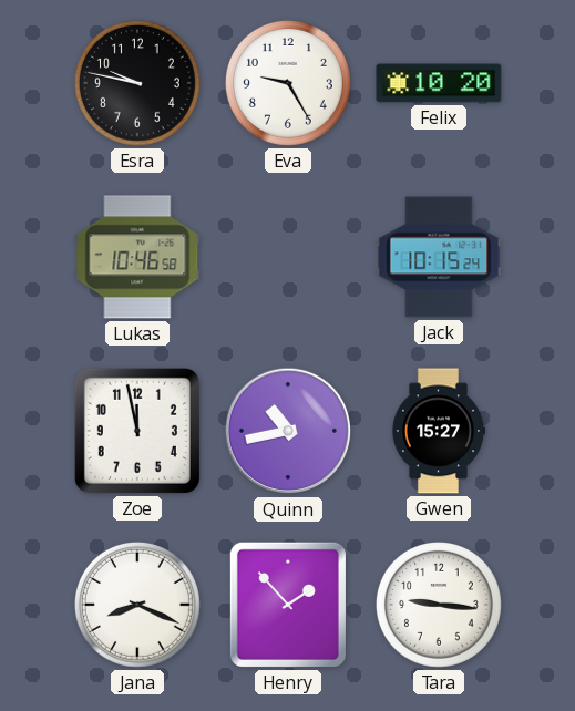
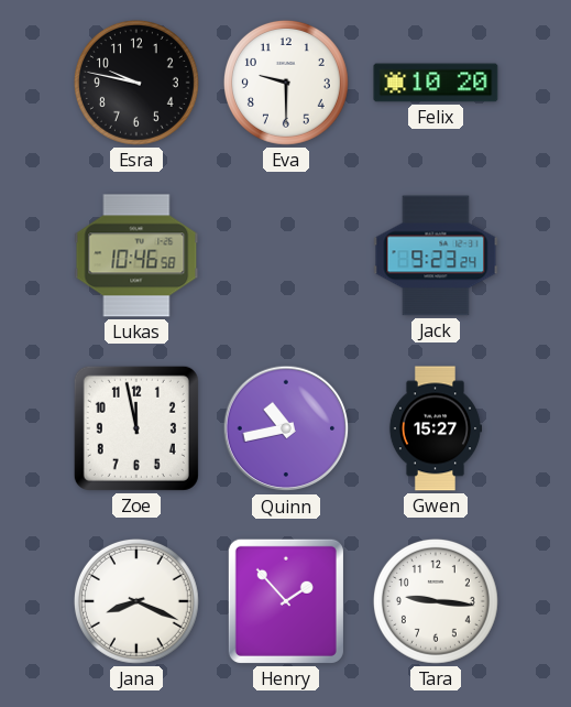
Eva: 9:25 -> 9:30 (286, 83)
Jack: 10:15 -> 9:23 (436, 255)
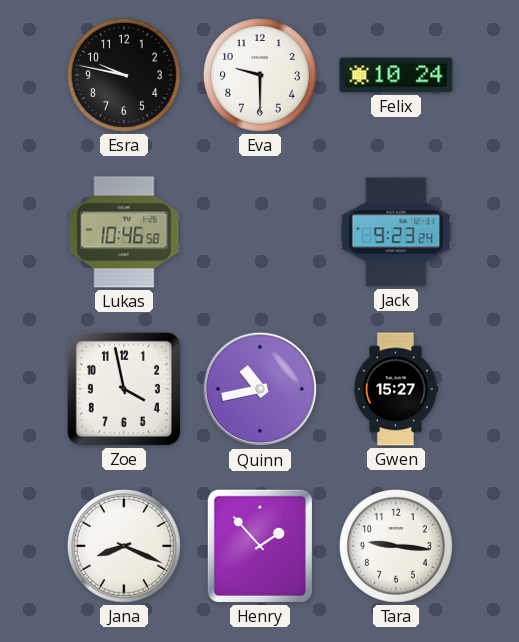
Felix: 10:20 -> 10:24 (396, 75)
Zoe: 11:58 -> 3:58 (124, 389)
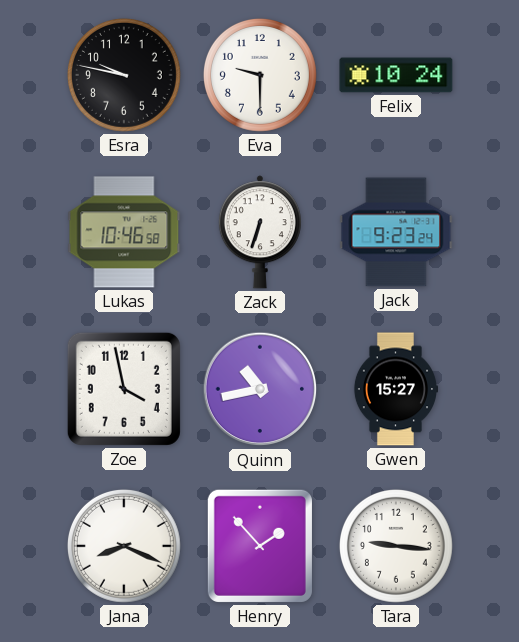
Zack: none -> 6:33 (260, 232)
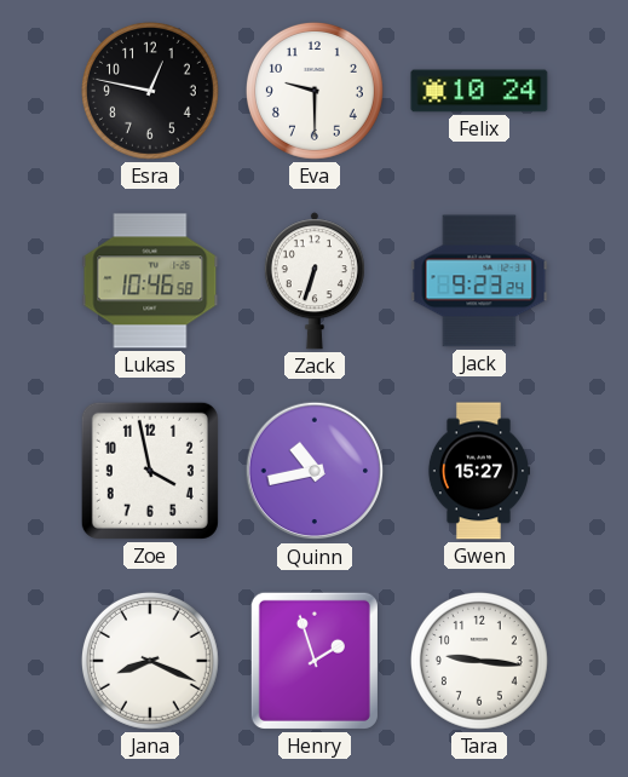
Esra: 9:47 -> 12:47 (150, 91)
Henry: 1:53 -> 1:57 (315, 661)
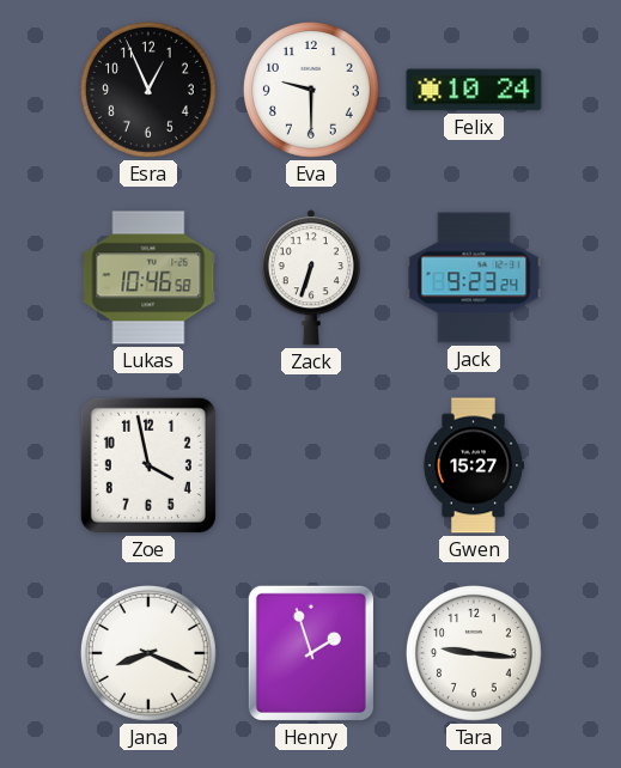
Esra: 12:47 -> 12:56 (148, 90)
Quinn: 10:43 -> none (315, 471)
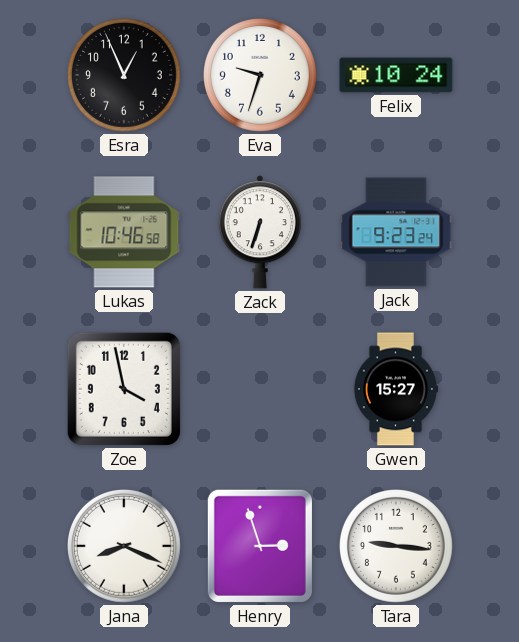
Eva: 9:30 -> 9:33 (260, 75)
Henry: 1:57 -> 2:57 (260, 546)
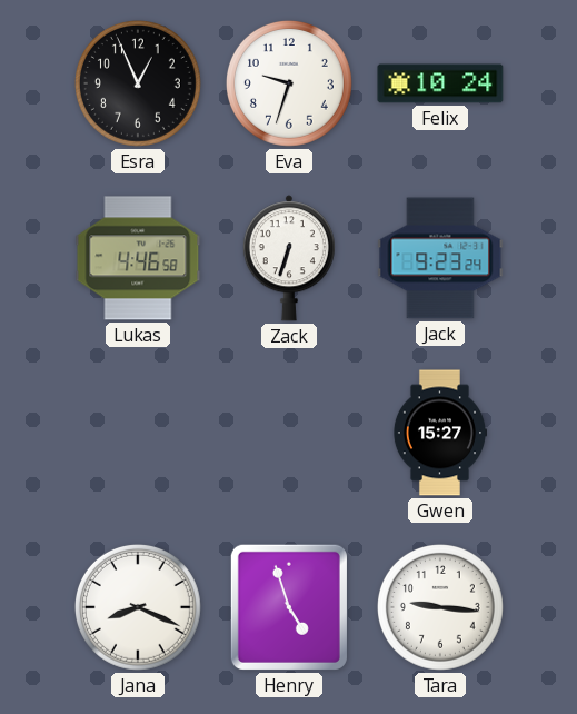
Lukas: 10:46 -> 4:46 (138, 258)
Zoe: 3:58 -> none (124, 389)
Henry: 2:57 -> 4:57 (289, 607)
